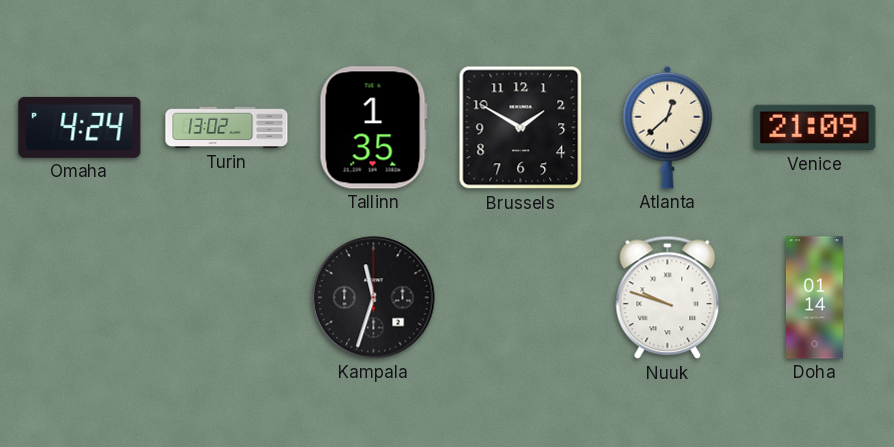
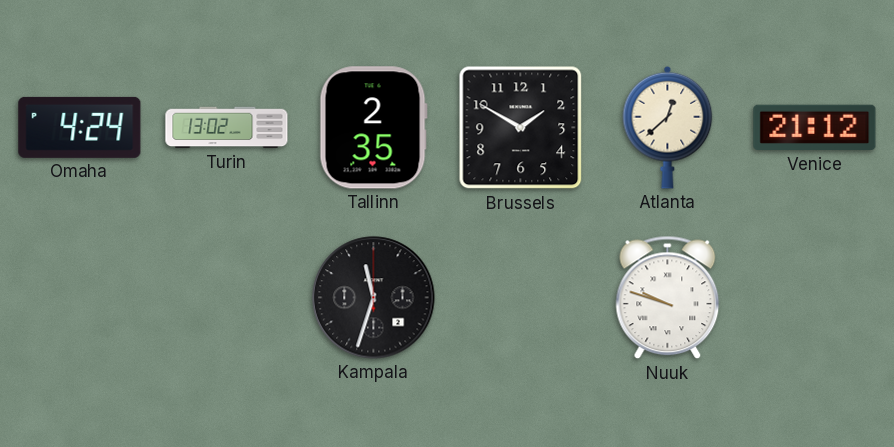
Tallinn: 1:35 -> 2:35 (373, 128)
Venice: 21:09 -> 21:12 (815, 128)
Doha: 01:14 -> none (814, 298)
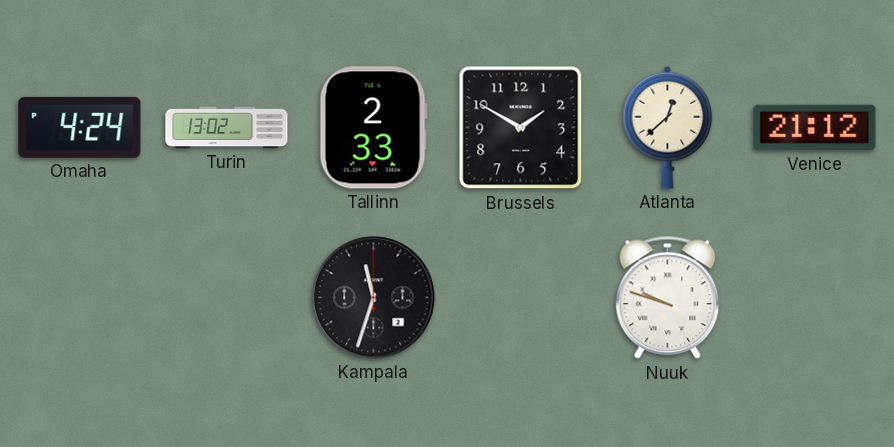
Tallinn: 2:35 -> 2:33 (373, 128)
